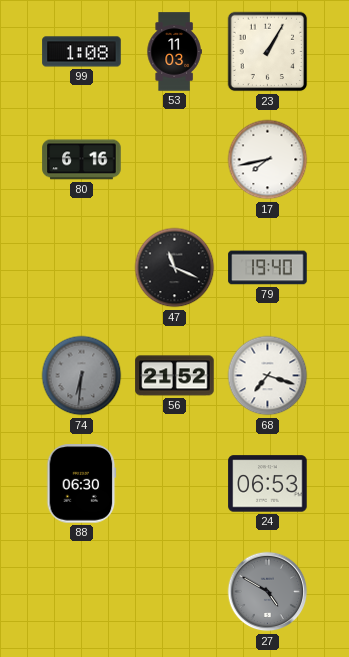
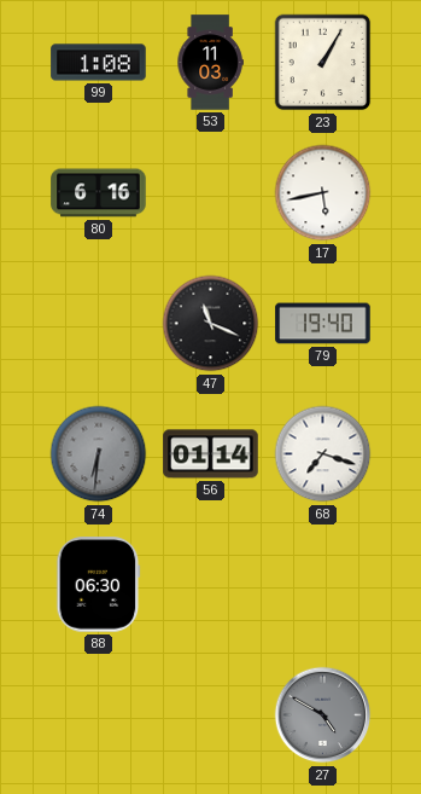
17: 7:43 -> 5:43 (323, 193)
56: 21:52 -> 01:14 (211, 454)
24: 06:53 -> none (268, 484)
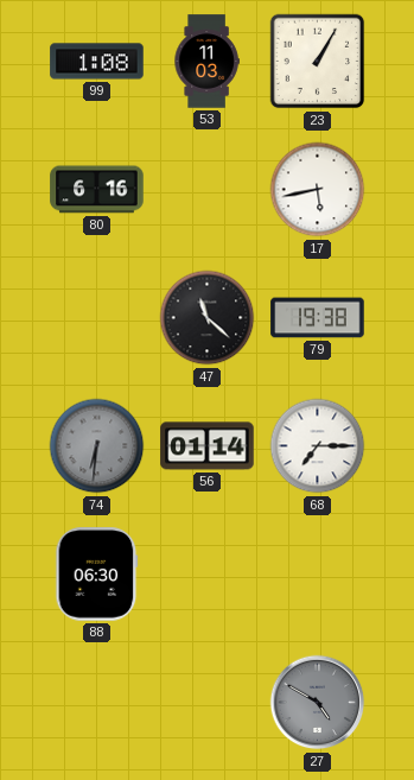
47: 11:19 -> 11:22 (208, 318)
79: 19:40 -> 19:38 (318, 318)
68: 7:18 -> 7:15 (318, 446)
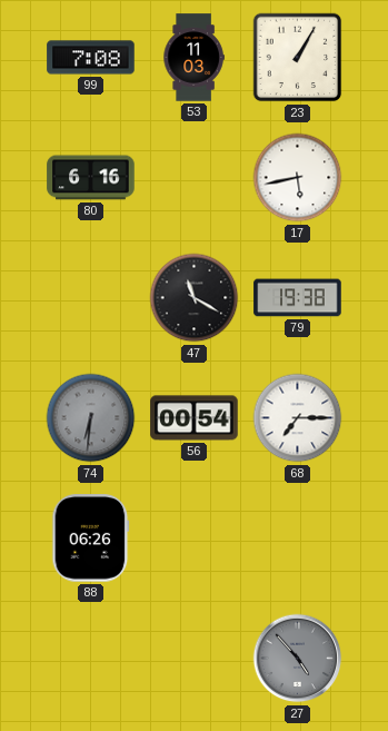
99: 1:08 -> 7:08 (91, 58)
47: 11:22 -> 11:20 (195, 298)
56: 01:14 -> 00:54 (195, 418)
88: 06:30 -> 06:26 (91, 539)
27: 4:50 -> 4:53 (298, 659)
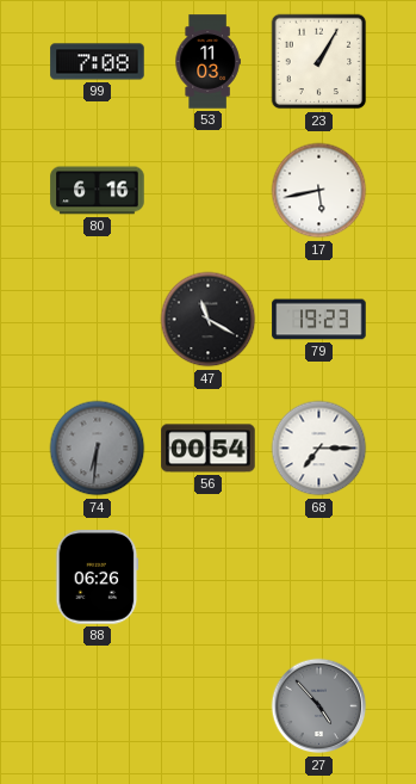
79: 19:38 -> 19:23 (319, 320)
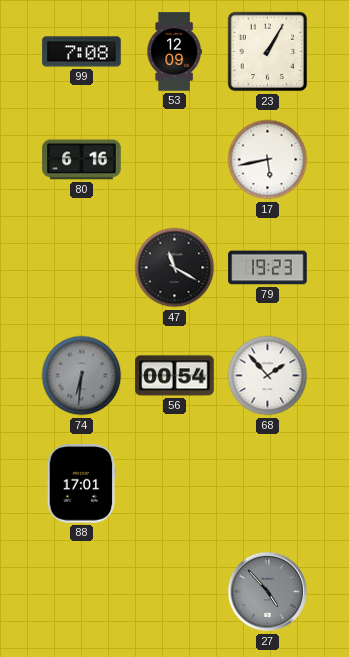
53: 11:03 -> 12:09 (174, 52)
68: 7:15 -> 1:53 (268, 376)
88: 06:26 -> 17:01 (82, 484)
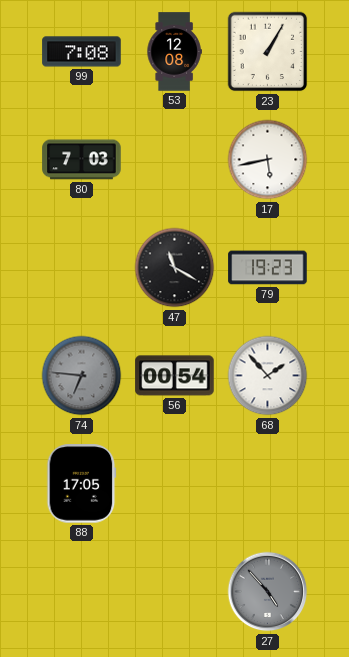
53: 12:09 -> 12:08 (174, 52)
80: 6:16 -> 7:03 (82, 160)
74: 6:31 -> 6:46 (82, 376)
88: 17:01 -> 17:05 (82, 484)
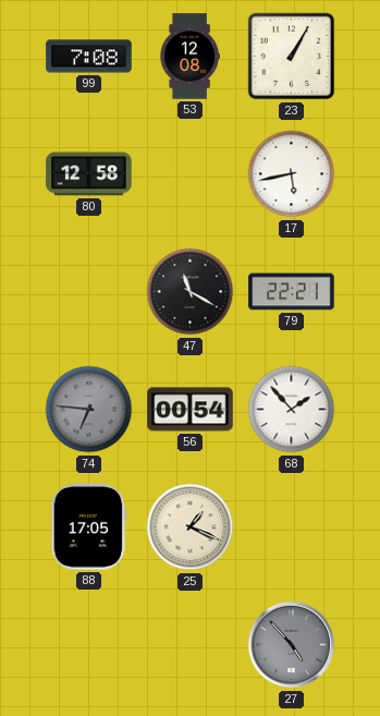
80: 7:03 -> 12:58 (89, 174)
79: 19:23 -> 22:21 (292, 292)
25: none -> 1:19 (191, 527)
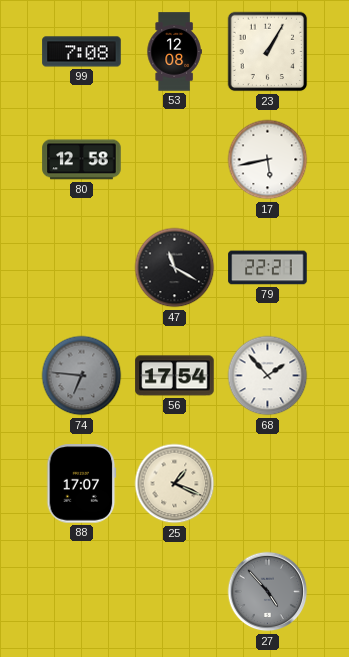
56: 00:54 -> 17:54 (175, 376)
88: 17:05 -> 17:07 (82, 484)
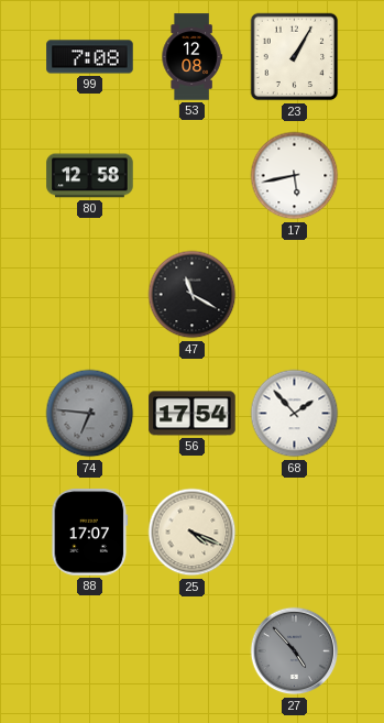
79: 22:21 -> none (268, 268)
25: 1:19 -> 4:19 (193, 533)
